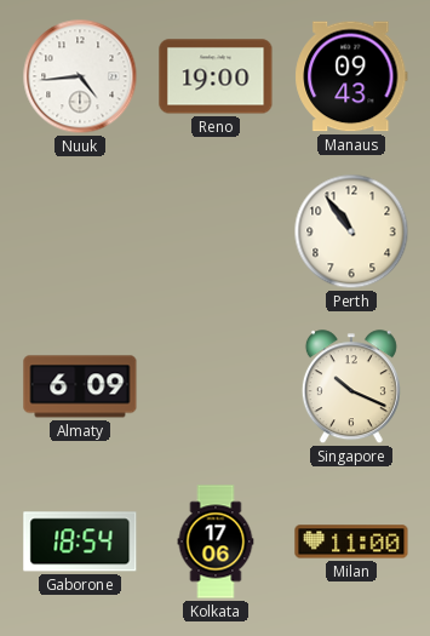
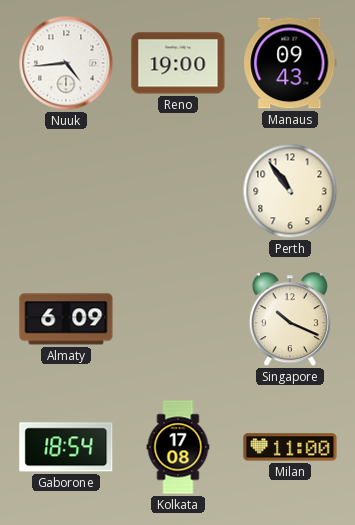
Kolkata: 17:06 -> 17:08 (178, 447)
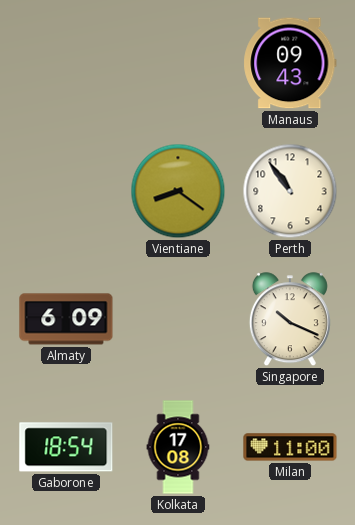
Nuuk: 4:44 -> none (66, 63)
Reno: 19:00 -> none (178, 63)
Vientiane: none -> 8:21 (178, 191)
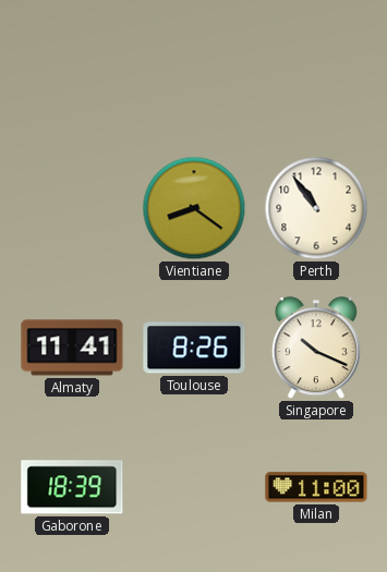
Manaus: 09:43 -> none (290, 63)
Almaty: 6:09 -> 11:41 (72, 348)
Toulouse: none -> 8:26 (194, 348)
Gaborone: 18:54 -> 18:39 (72, 487)
Kolkata: 17:08 -> none (178, 447)
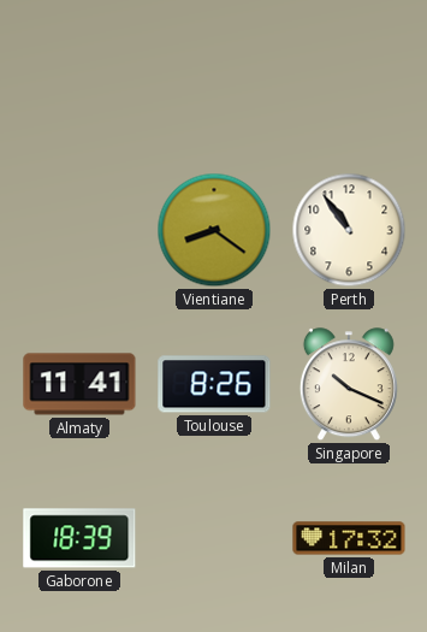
Milan: 11:00 -> 17:32 (349, 538)
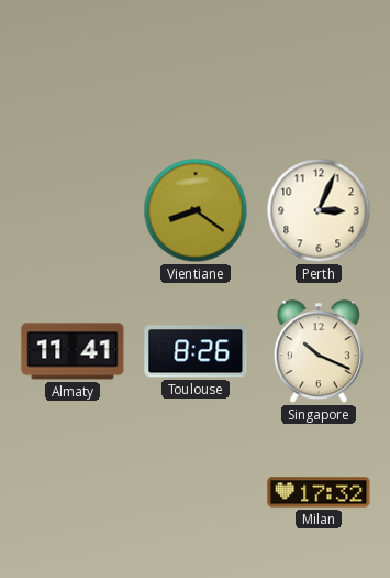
Perth: 10:54 -> 3:04 (319, 210)
Gaborone: 18:39 -> none (79, 538)
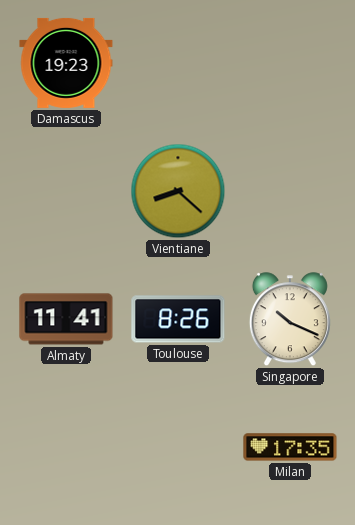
Damascus: none -> 19:23 (66, 63)
Vientiane: 8:21 -> 8:22 (178, 191)
Perth: 3:04 -> none (319, 210)
Milan: 17:32 -> 17:35 (290, 447)
